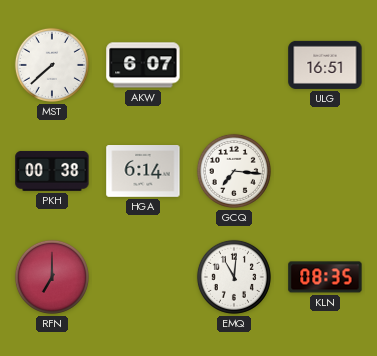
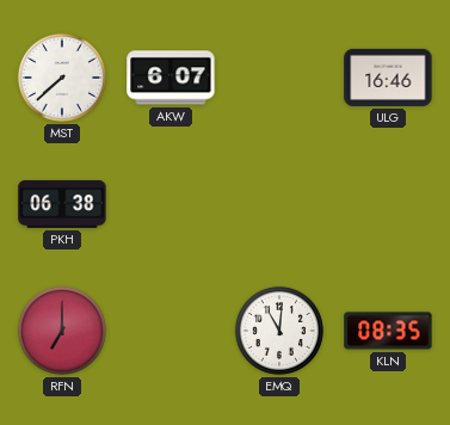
ULG: 16:51 -> 16:46 (388, 78)
PKH: 00:38 -> 06:38 (62, 204)
HGA: 6:14 -> none (143, 172)
GCQ: 7:16 -> none (234, 171)
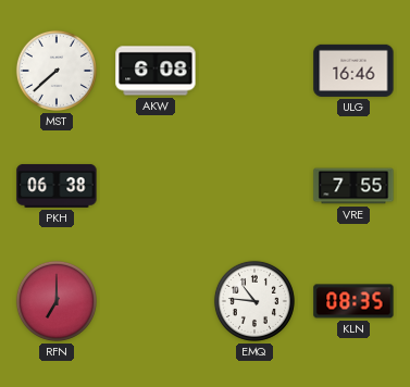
AKW: 6:07 -> 6:08 (156, 71)
VRE: none -> 7:55 (353, 186)
EMQ: 11:01 -> 10:46 (254, 301)
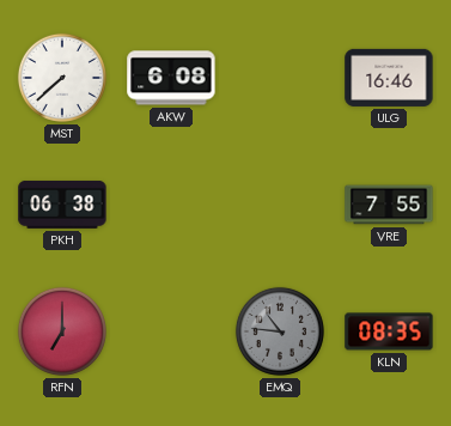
EMQ dial: white -> grey (280, 331)
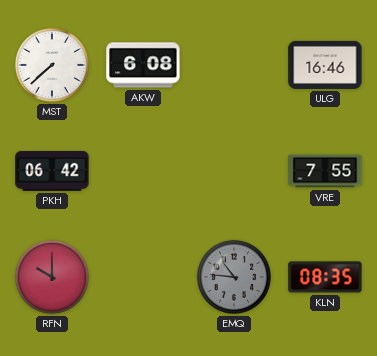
PKH: 06:38 -> 06:42 (52, 171)
RFN: 7:00 -> 10:00 (52, 277)
